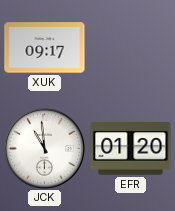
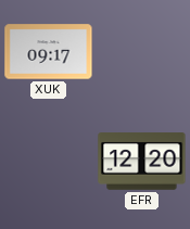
JCK: 10:59 -> none (44, 148)
EFR: 01:20 -> 12:20 (142, 162)
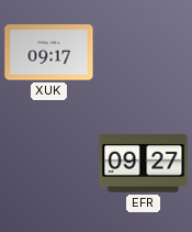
EFR: 12:20 -> 09:27 (144, 164)
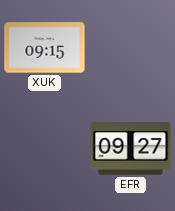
XUK: 09:17 -> 09:15 (45, 48)
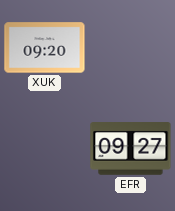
XUK: 09:15 -> 09:20 (45, 48)
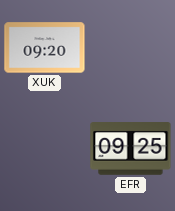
EFR: 09:27 -> 09:25 (131, 149)
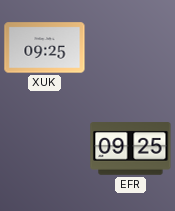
XUK: 09:20 -> 09:25 (45, 48)
